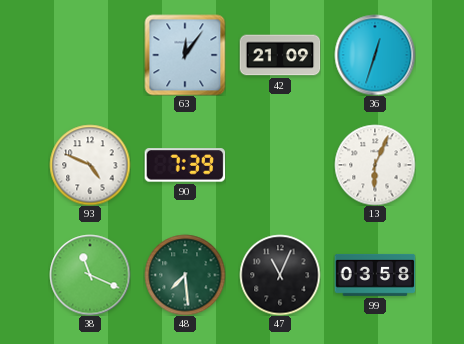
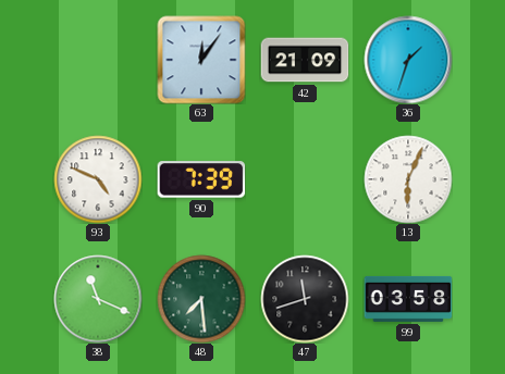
36: 12:33 -> 1:33 (408, 60)
47: 11:04 -> 11:42 (305, 299)
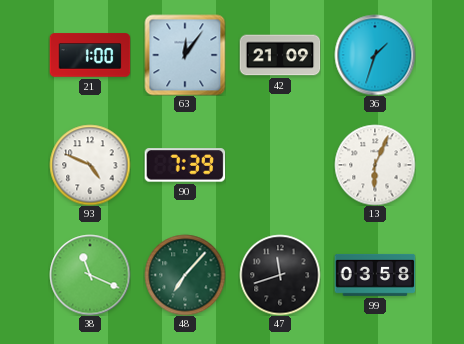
21: none -> 1:00 (90, 55)
48: 7:29 -> 7:07 (185, 275)
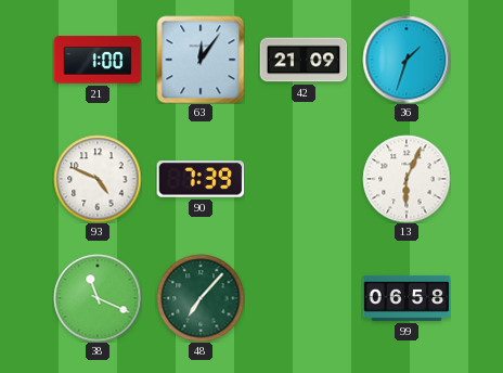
47: 11:42 -> none (280, 275)
99: 03:58 -> 06:58 (407, 298)
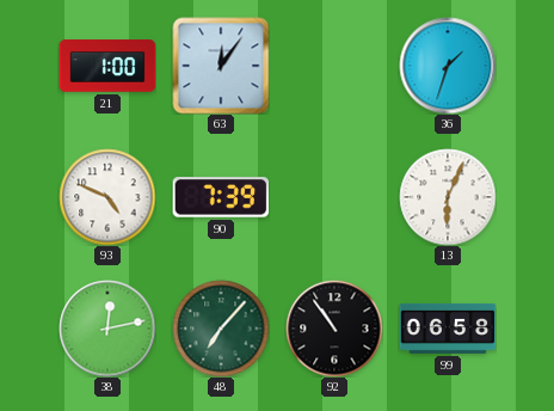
42: 21:09 -> none (304, 60)
38: 11:19 -> 12:13 (107, 329)
92: none -> 10:54 (334, 329)
